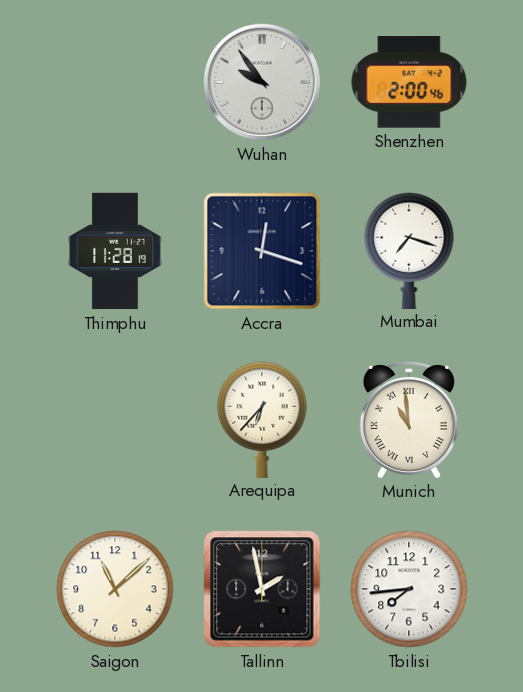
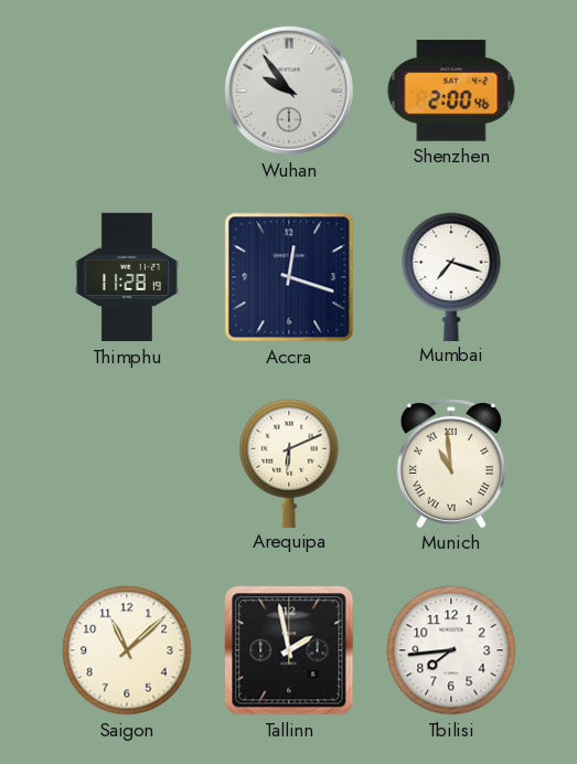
Arequipa: 6:37 -> 6:11 (289, 463)
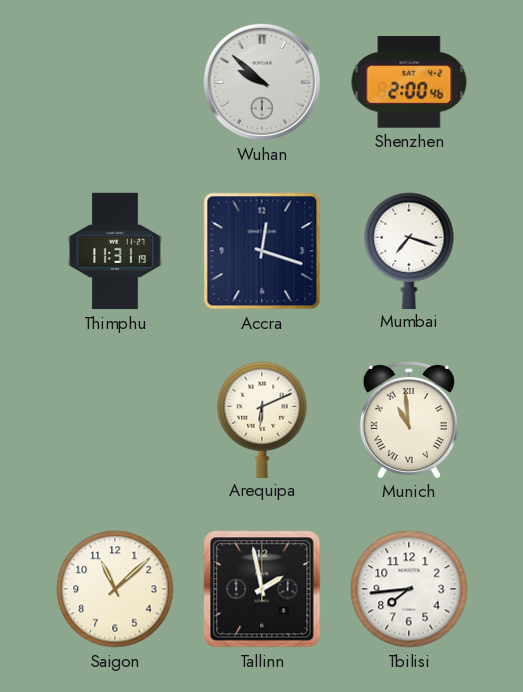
Wuhan: 9:54 -> 9:52 (262, 82)
Thimphu: 11:28 -> 11:31 (116, 251)
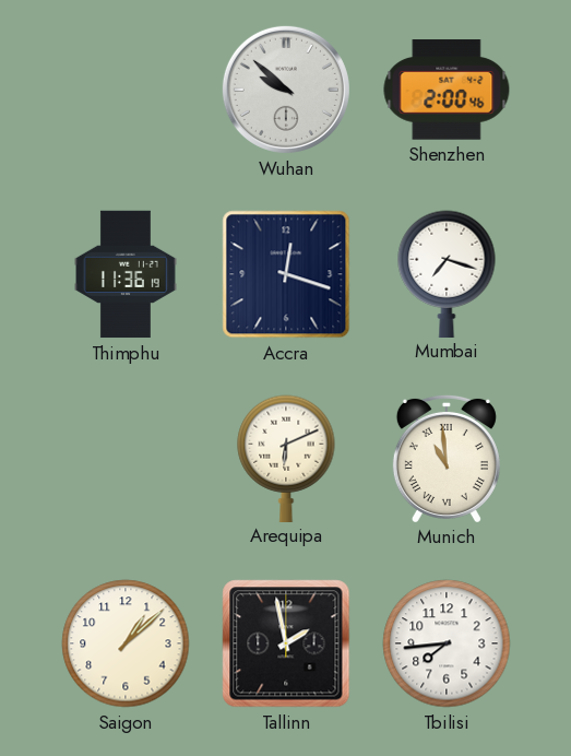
Thimphu: 11:31 -> 11:36 (127, 274)
Saigon: 11:08 -> 1:08 (126, 643)
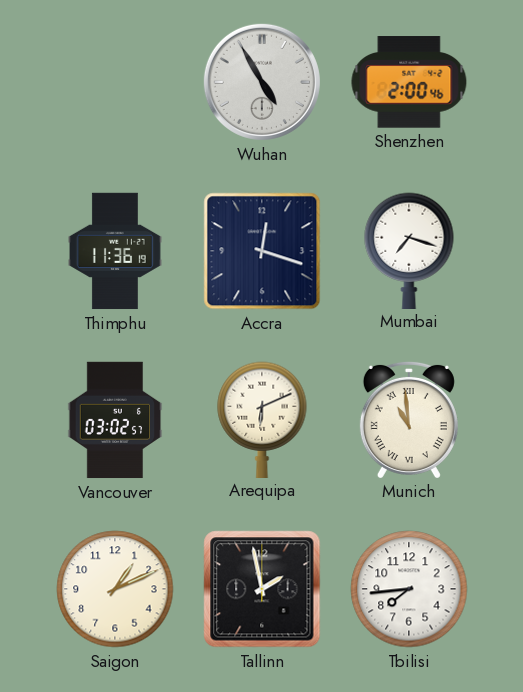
Wuhan: 9:52 -> 4:55 (262, 82)
Vancouver: none -> 03:02 (115, 420)
Saigon: 1:08 -> 1:11 (115, 589)
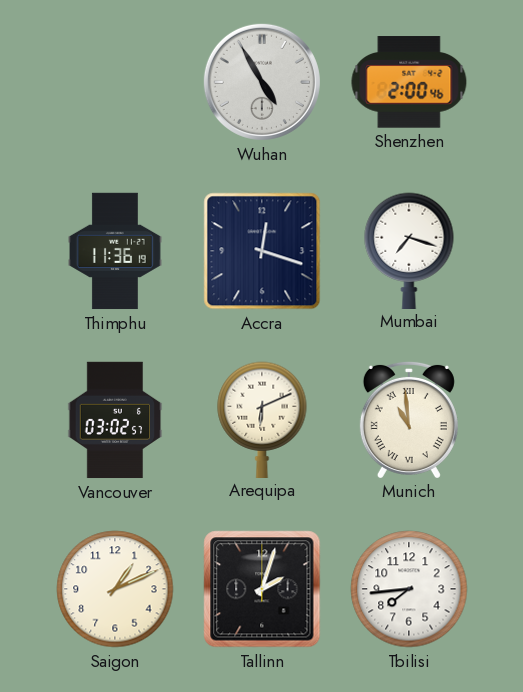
Tallinn: 1:58 -> 2:03 (262, 589)
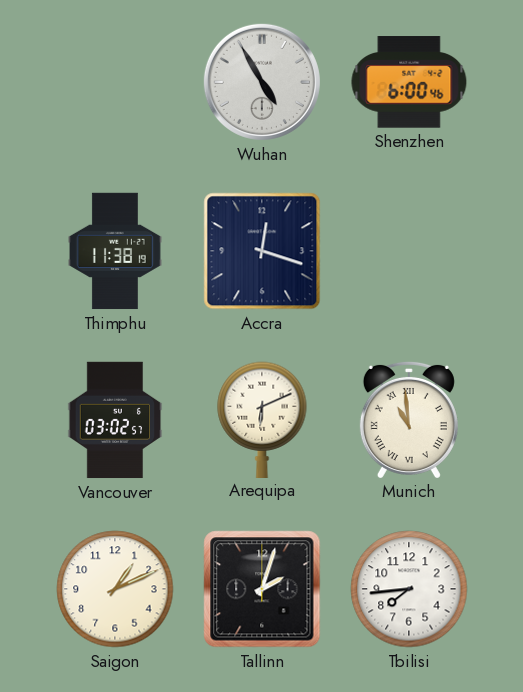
Shenzhen: 2:00 -> 6:00 (409, 82)
Thimphu: 11:36 -> 11:38 (116, 251)
Mumbai: 7:18 -> none (409, 250)
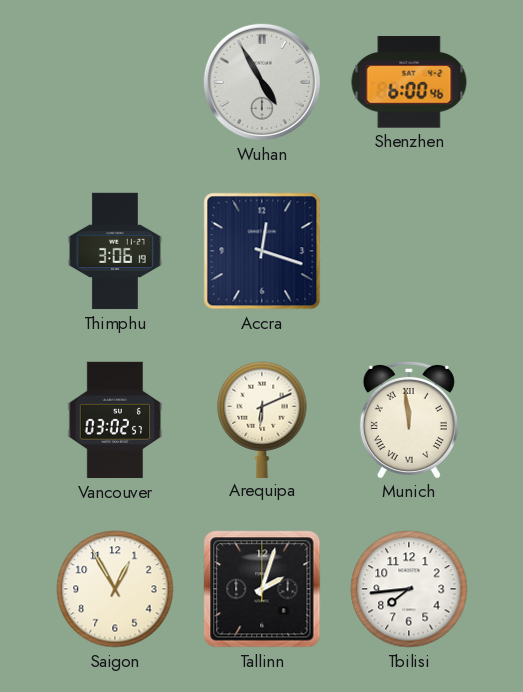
Thimphu: 11:38 -> 3:06 (116, 251)
Munich: 10:59 -> 11:59 (409, 419)
Saigon: 1:11 -> 12:55 (115, 589)
